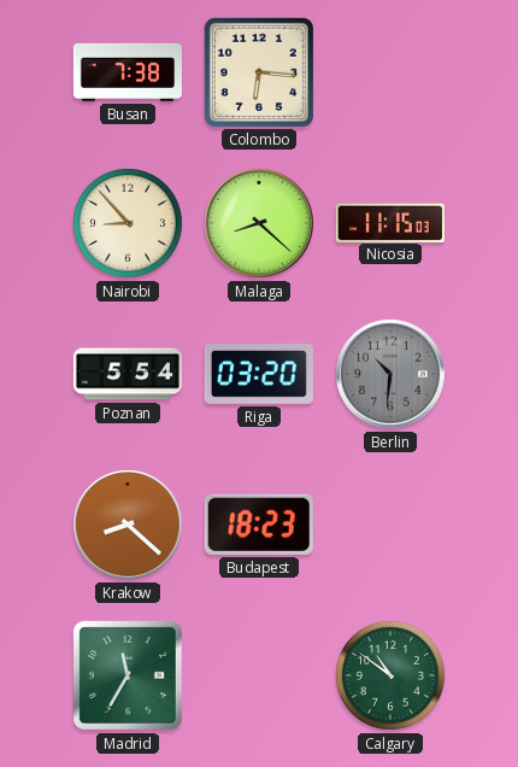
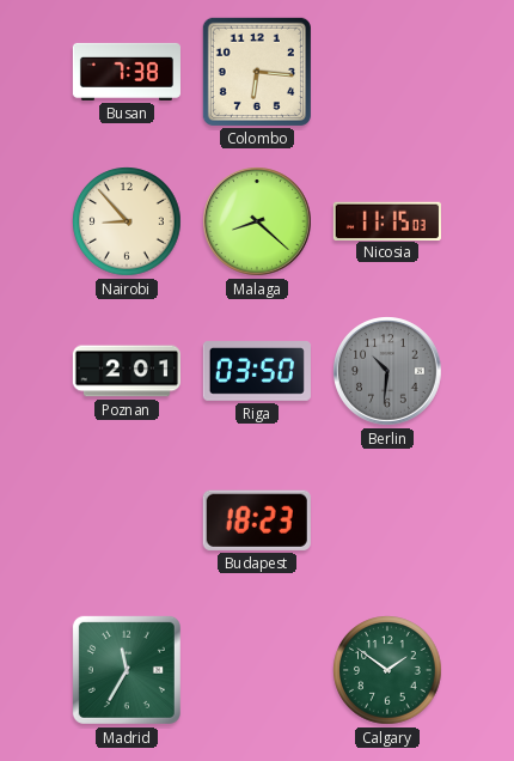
Poznan: 5:54 -> 2:01 (127, 371)
Riga: 03:20 -> 03:50 (257, 372)
Krakow: 8:22 -> none (128, 525)
Calgary: 10:51 -> 1:51 (387, 670)
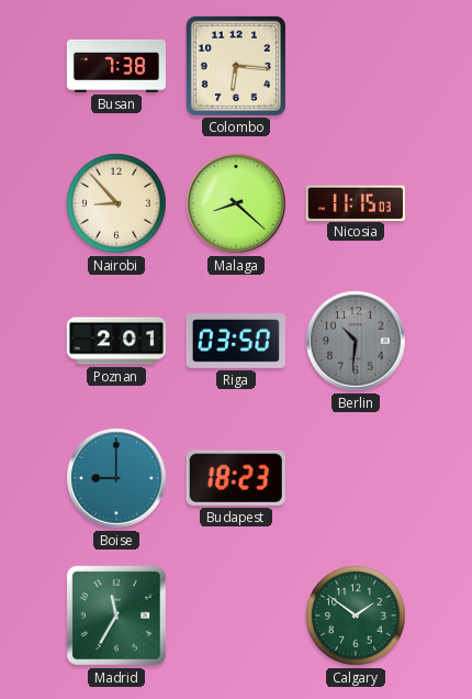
Boise: none -> 9:00 (116, 478)
